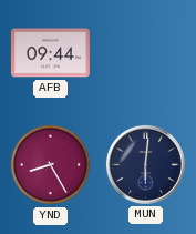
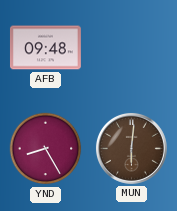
AFB: 09:44 -> 09:48 (45, 48)
MUN dial: navy -> brown (131, 148)
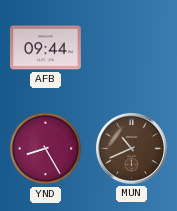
AFB: 09:48 -> 09:44 (45, 48)
MUN: 6:01 -> 10:41 (131, 148)
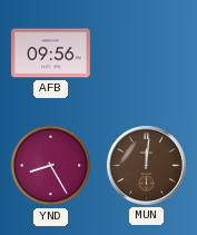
AFB: 09:44 -> 09:56 (50, 53)
MUN: 10:41 -> 12:01 (146, 165)
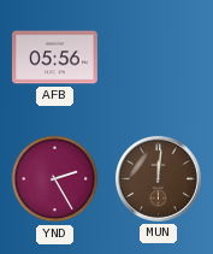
AFB: 09:56 -> 05:56 (54, 58)
YND: 8:25 -> 2:25 (55, 179)
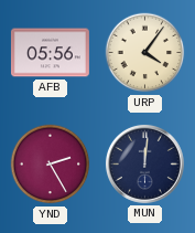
URP: none -> 4:06 (145, 53)
MUN dial: brown -> navy (144, 163)
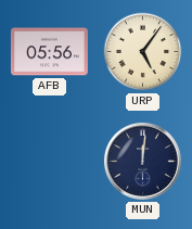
URP: 4:06 -> 5:06 (143, 52)
YND: 2:25 -> none (51, 165)
